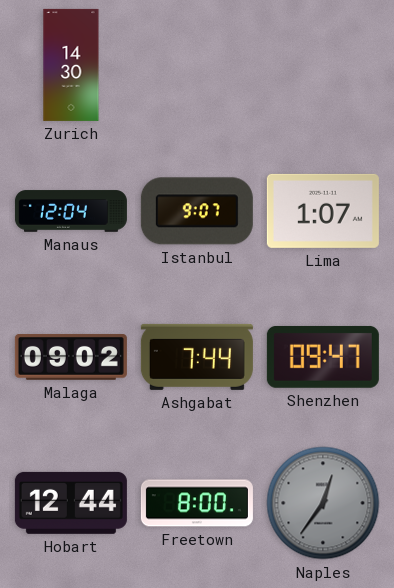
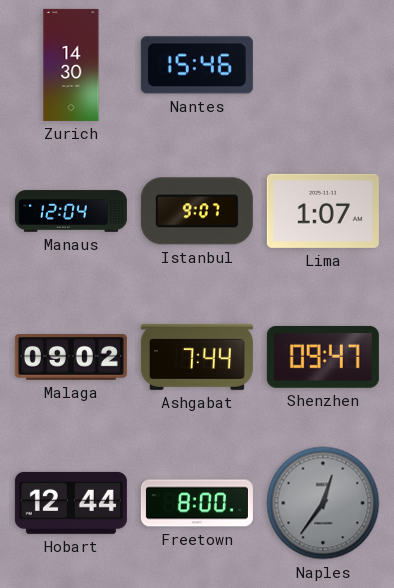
Nantes: none -> 15:46 (197, 65)
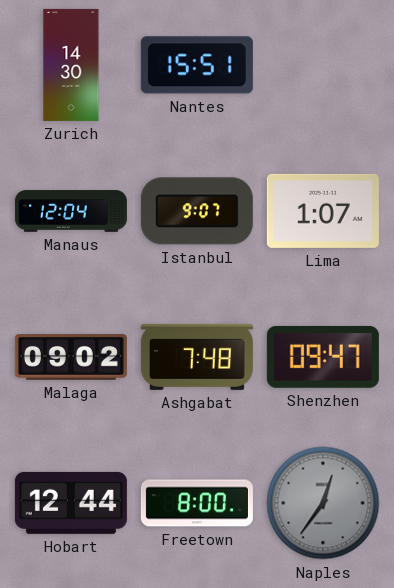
Nantes: 15:46 -> 15:51 (197, 65)
Ashgabat: 7:44 -> 7:48 (197, 357)
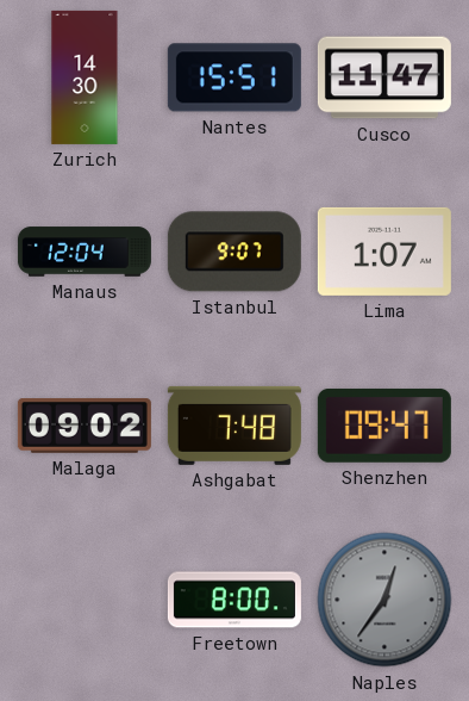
Cusco: none -> 11:47 (384, 77)
Hobart: 12:44 -> none (71, 503)
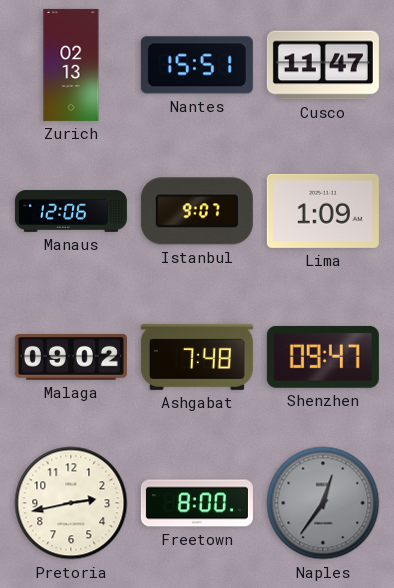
Zurich: 14:30 -> 02:13 (71, 65)
Manaus: 12:04 -> 12:06 (71, 211)
Lima: 1:07 -> 1:09 (323, 211)
Pretoria: none -> 2:43 (71, 503)
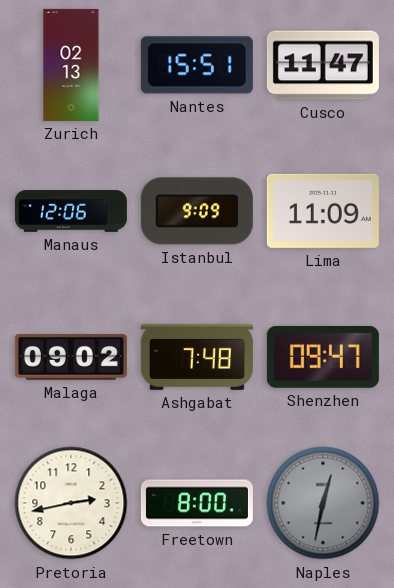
Istanbul: 9:07 -> 9:09 (197, 211)
Lima: 1:09 -> 11:09 (323, 211)
Naples: 12:36 -> 12:32 (323, 503)
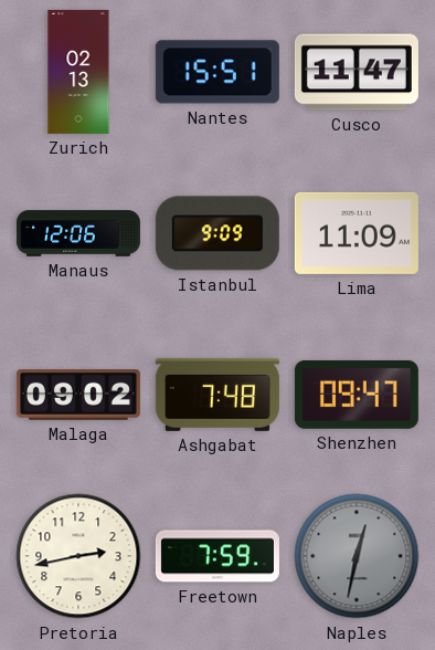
Freetown: 8:00 -> 7:59 (217, 556)
